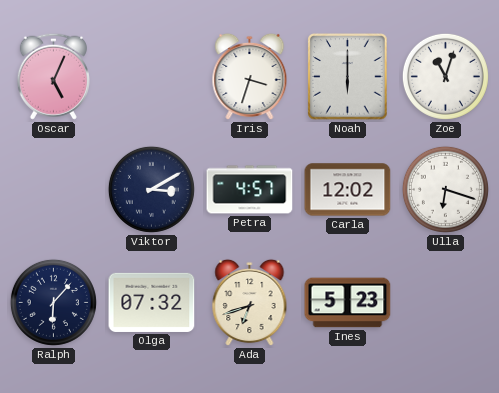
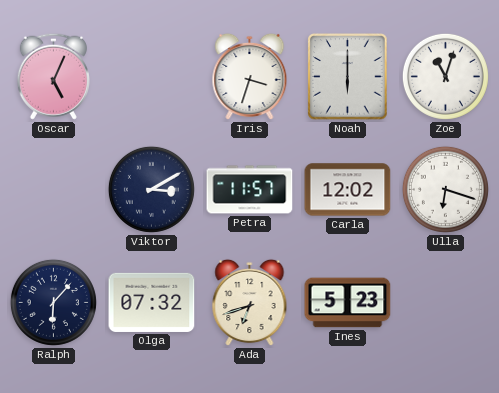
Petra: 4:57 -> 11:57 (250, 190)
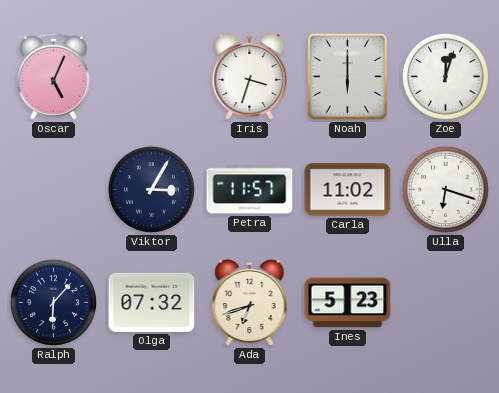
Zoe: 11:03 -> 12:03 (445, 76)
Viktor: 3:10 -> 3:05 (151, 189)
Carla: 12:02 -> 11:02 (348, 190)
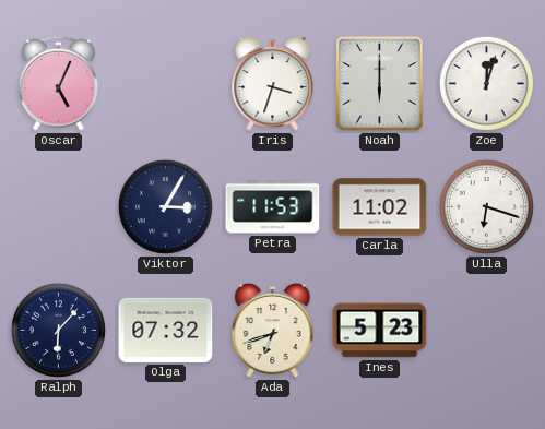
Petra: 11:57 -> 11:53 (273, 207)
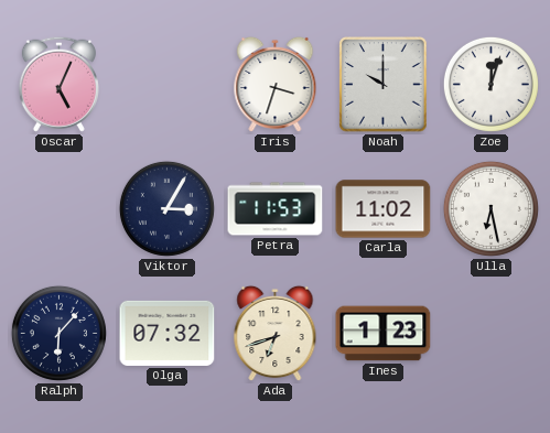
Noah: 6:00 -> 10:00 (384, 85)
Ulla: 6:18 -> 6:28 (490, 208)
Ines: 5:23 -> 1:23 (384, 334)
